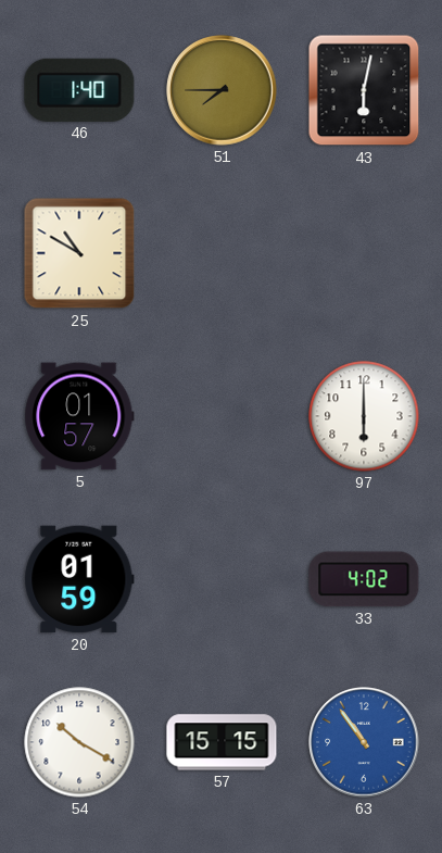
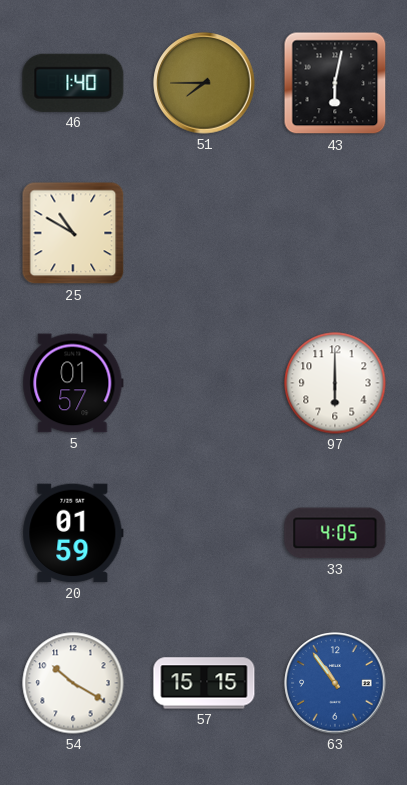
33: 4:02 -> 4:05 (335, 533)
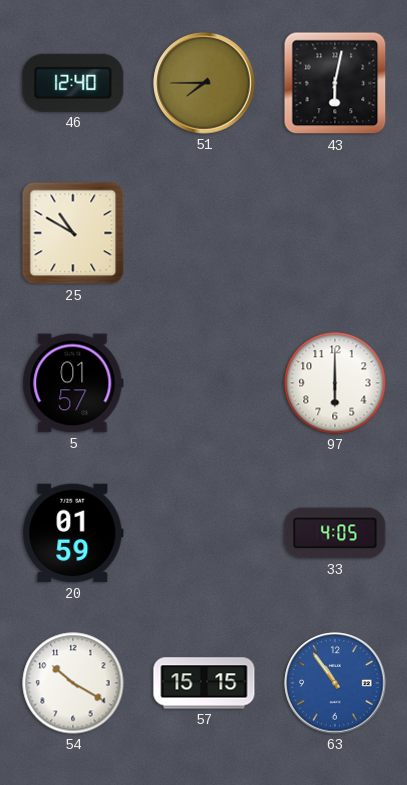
46: 1:40 -> 12:40 (73, 83)
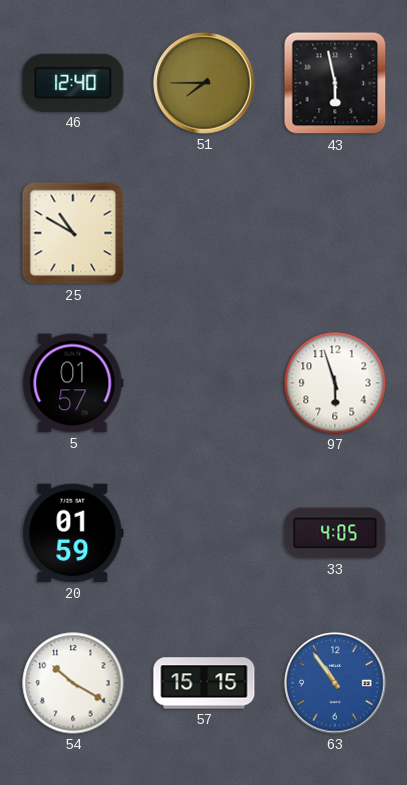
43: 6:02 -> 5:58 (335, 83)
97: 6:00 -> 5:57 (335, 383)
